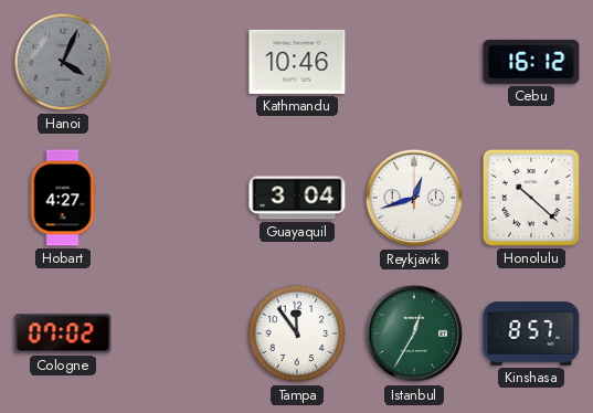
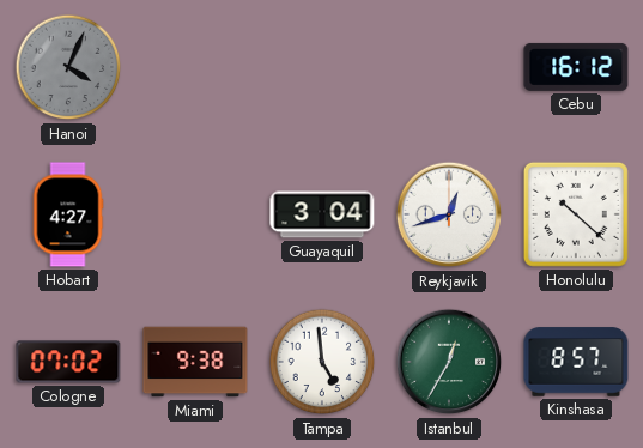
Kathmandu: 10:46 -> none (297, 62)
Miami: none -> 9:38 (195, 362)
Tampa: 11:54 -> 4:59 (322, 362)
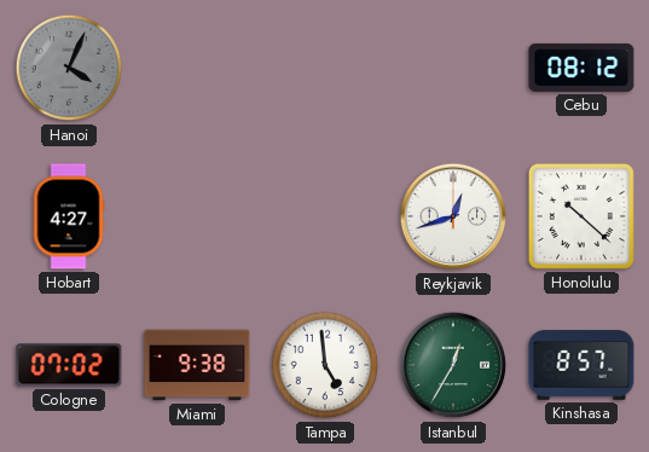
Cebu: 16:12 -> 08:12 (581, 68)
Guayaquil: 3:04 -> none (322, 214)
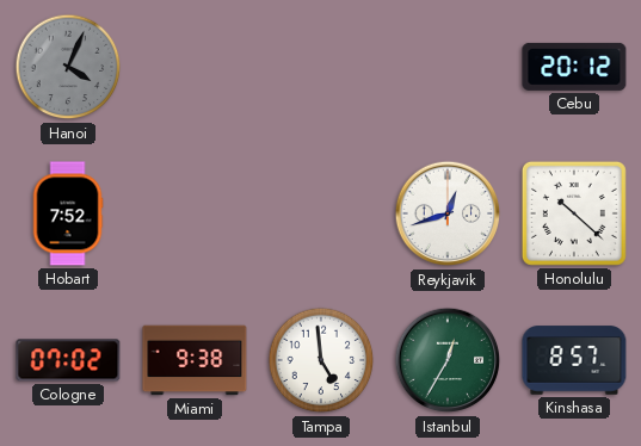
Cebu: 08:12 -> 20:12 (574, 67)
Hobart: 4:27 -> 7:52 (68, 213)
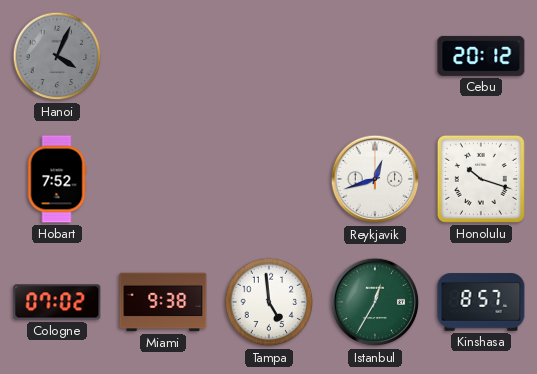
Honolulu: 10:22 -> 10:18 (481, 179)
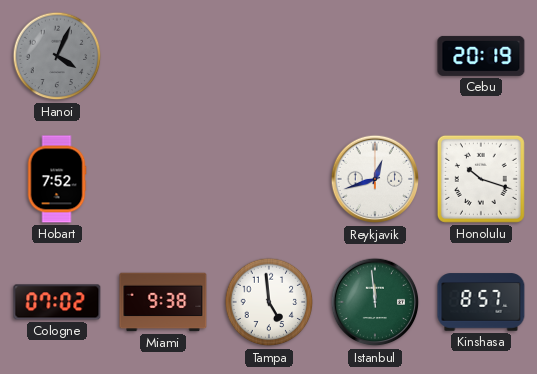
Cebu: 20:12 -> 20:19 (481, 56)
Istanbul: 12:35 -> 11:59 (375, 302)
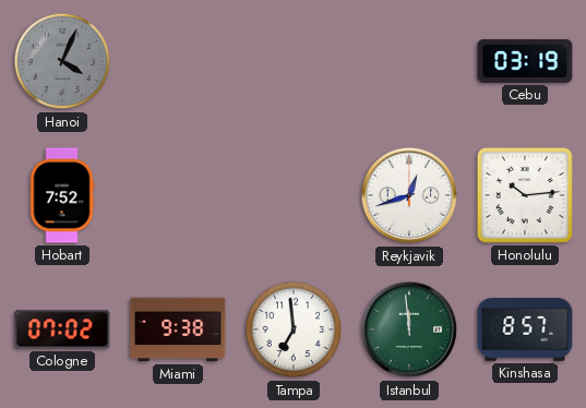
Cebu: 20:19 -> 03:19 (525, 61)
Honolulu: 10:18 -> 10:14 (525, 195)
Tampa: 4:59 -> 6:59 (294, 329)
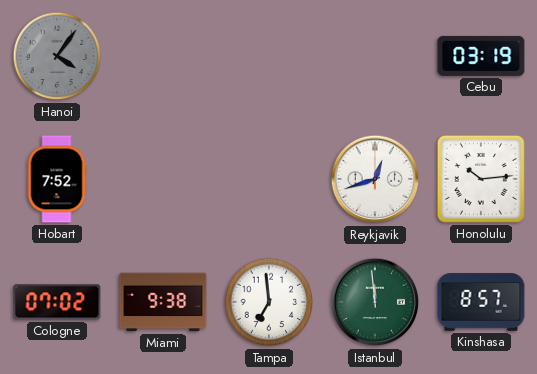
Hanoi: 4:04 -> 4:06 (57, 56)
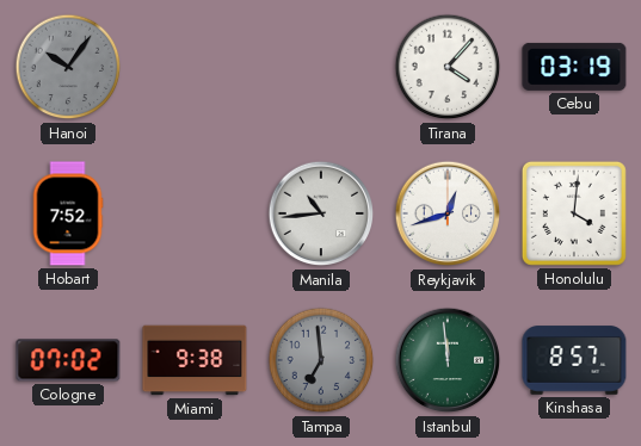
Hanoi: 4:06 -> 10:06 (68, 67)
Tirana: none -> 4:07 (448, 67)
Manila: none -> 10:44 (321, 213)
Honolulu: 10:14 -> 4:01 (574, 213)
Tampa dial: white -> grey (321, 360)
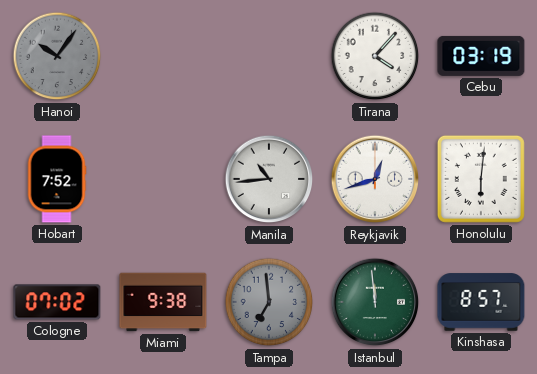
Honolulu: 4:01 -> 6:01 (481, 179)
